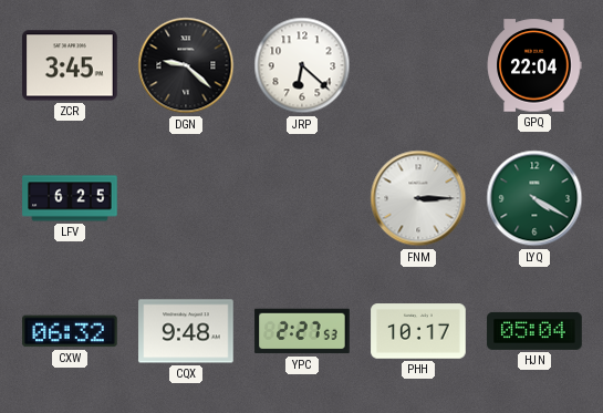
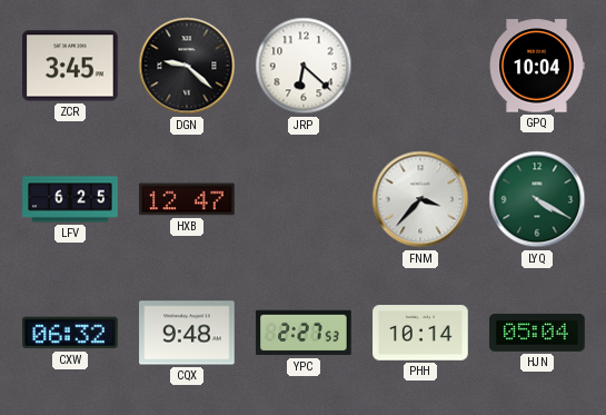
GPQ: 22:04 -> 10:04 (537, 66)
HXB: none -> 12:47 (187, 199)
FNM: 3:15 -> 3:37 (420, 199)
PHH: 10:17 -> 10:14 (420, 333)
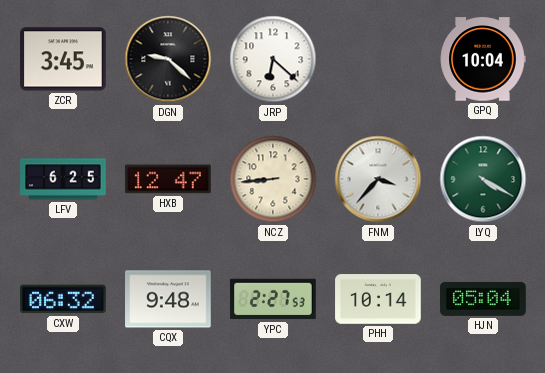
NCZ: none -> 8:44 (273, 179)
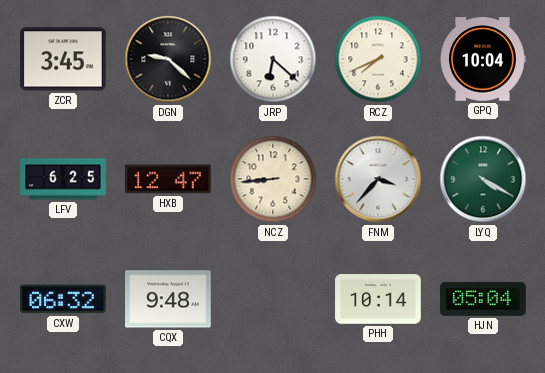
RCZ: none -> 7:41 (378, 59)
YPC: 2:27 -> none (273, 299)
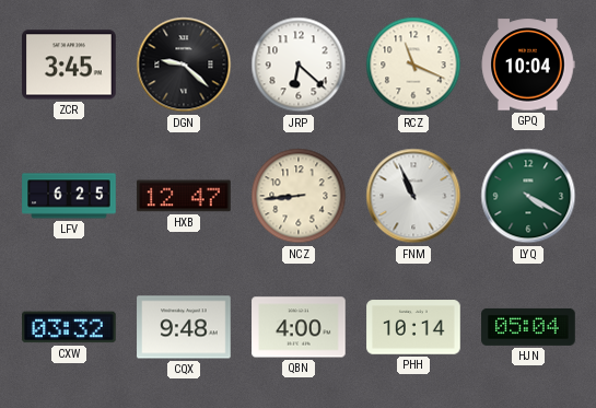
RCZ: 7:41 -> 11:19 (413, 65)
FNM: 3:37 -> 10:56 (413, 196)
CXW: 06:32 -> 03:32 (69, 327)
QBN: none -> 4:00 (299, 327)
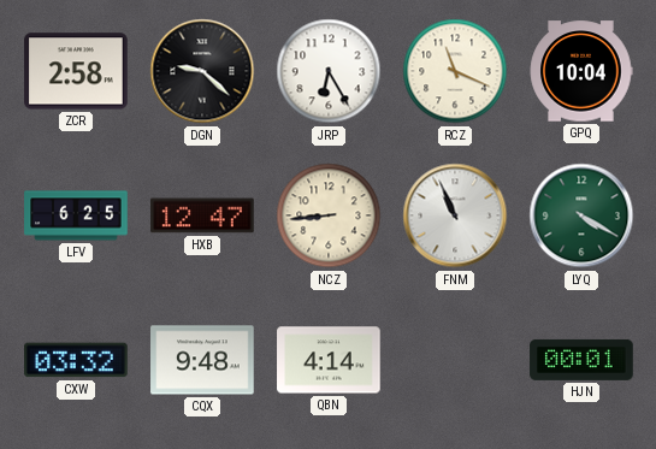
ZCR: 3:45 -> 2:58 (76, 71)
JRP: 6:22 -> 6:25 (329, 71)
QBN: 4:00 -> 4:14 (329, 360)
PHH: 10:14 -> none (413, 327)
HJN: 05:04 -> 00:01 (581, 360)
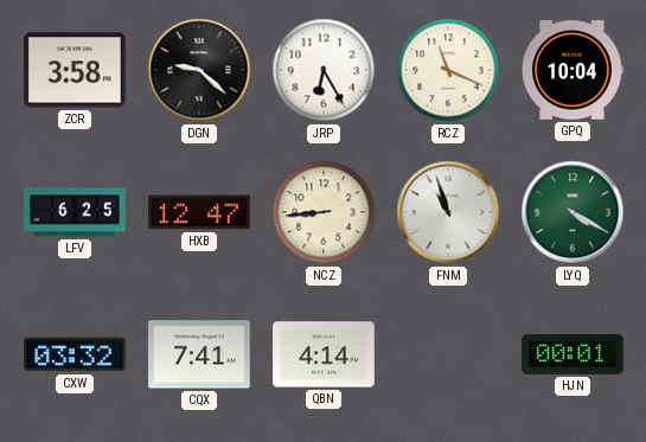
ZCR: 2:58 -> 3:58 (75, 70)
FNM: 10:56 -> 10:57 (448, 212)
CQX: 9:48 -> 7:41 (199, 354)
